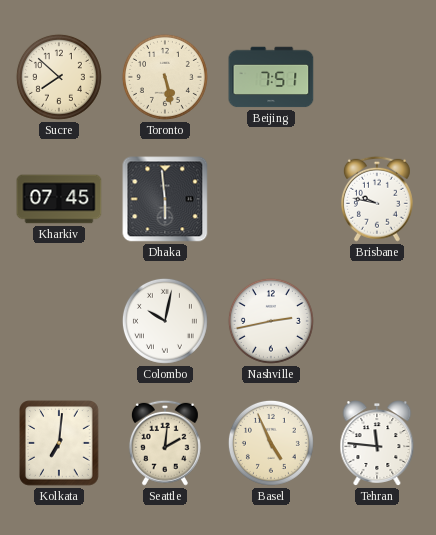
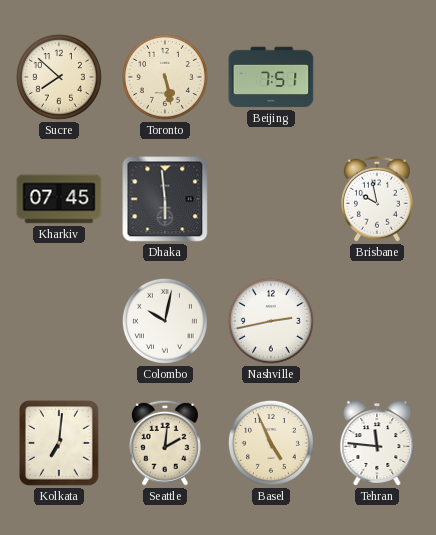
Brisbane: 9:47 -> 9:58 (377, 199)
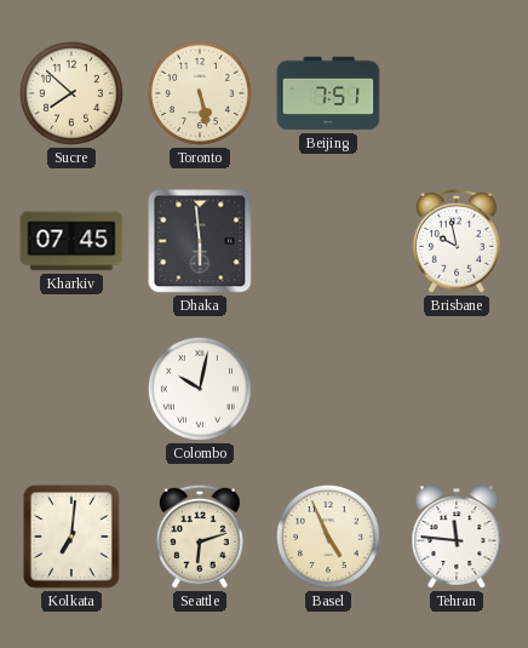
Nashville: 2:43 -> none (271, 321)
Seattle: 2:01 -> 6:12 (200, 537)
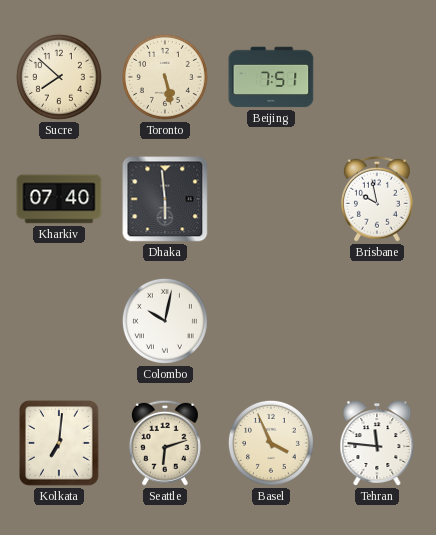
Kharkiv: 07:45 -> 07:40 (59, 199)
Basel: 4:56 -> 3:56 (271, 443)
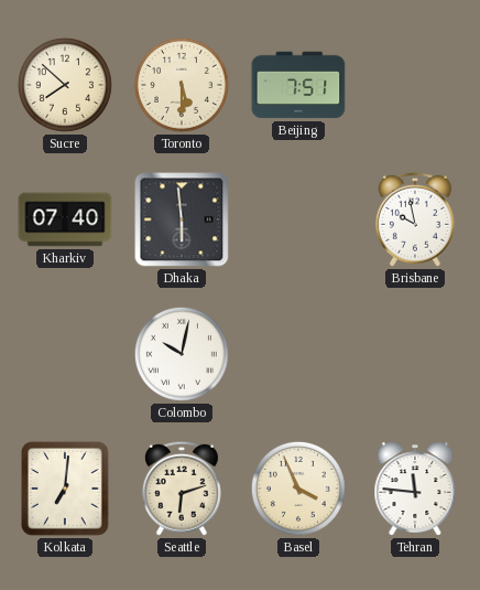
Toronto: 5:28 -> 5:30 (182, 85)
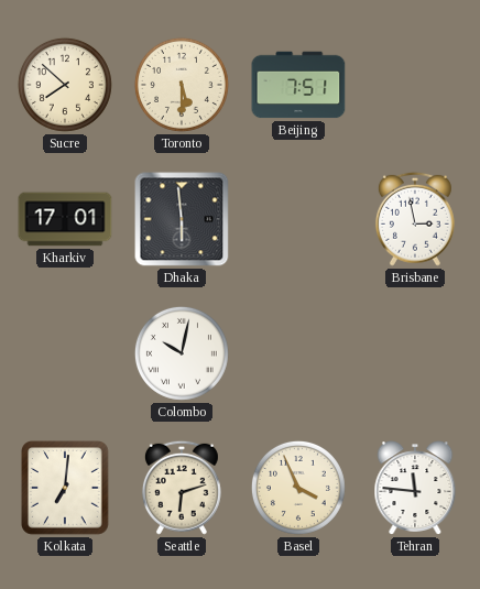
Kharkiv: 07:40 -> 17:01 (65, 219)
Brisbane: 9:58 -> 2:58 (415, 219)
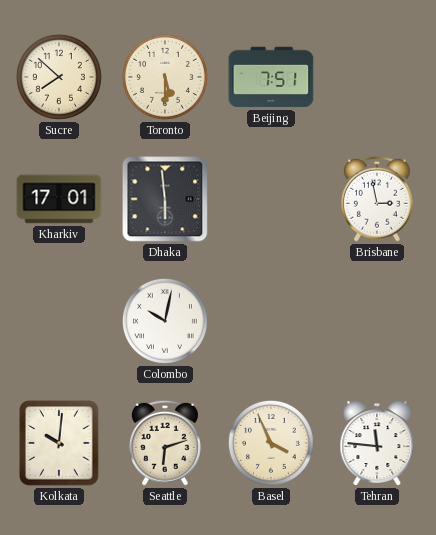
Kolkata: 7:01 -> 10:01 (60, 443)
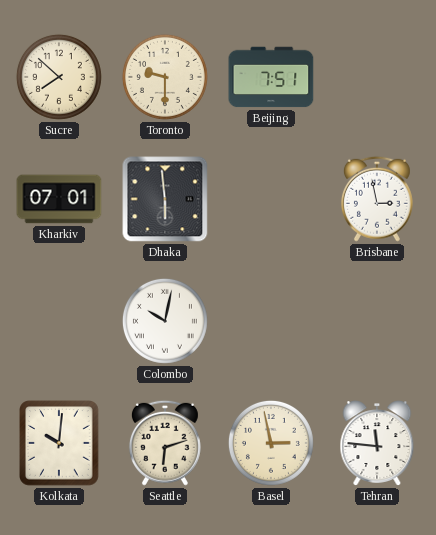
Toronto: 5:30 -> 9:30 (165, 77)
Kharkiv: 17:01 -> 07:01 (59, 199)
Basel: 3:56 -> 2:58 (271, 443)
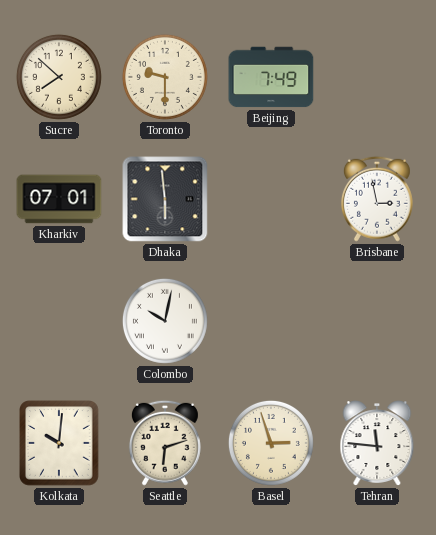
Beijing: 7:51 -> 7:49 (271, 77)
Basel: 2:58 -> 2:57 (271, 443)
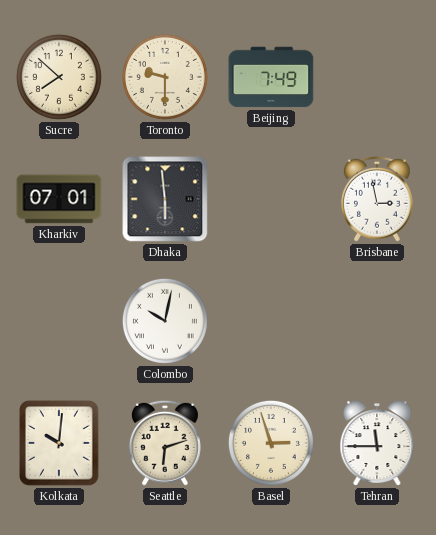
Tehran: 11:46 -> 11:45 (377, 443)
